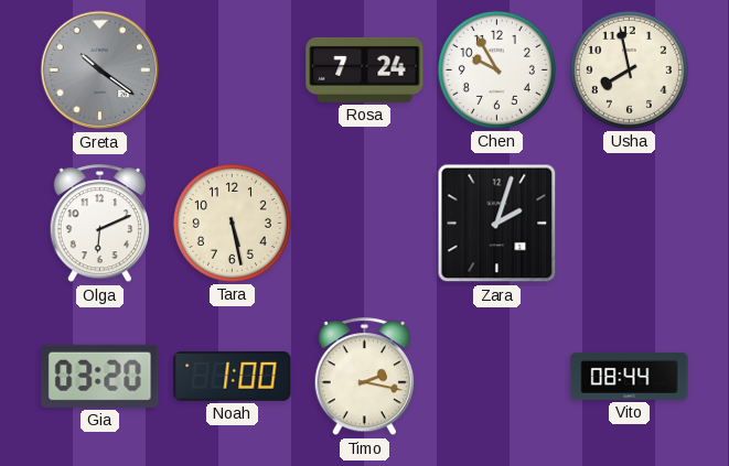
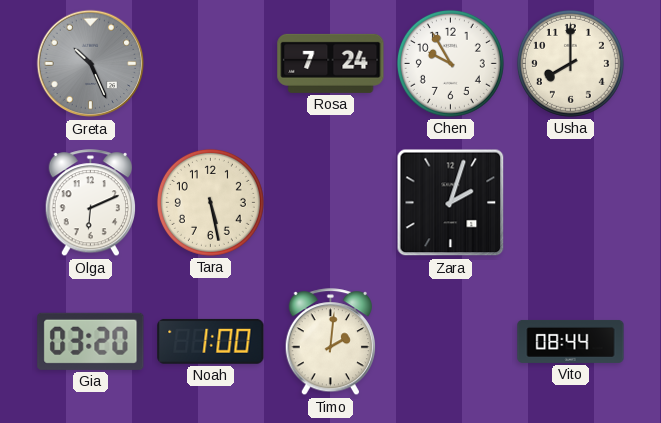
Greta: 10:21 -> 10:26 (91, 64)
Usha: 7:58 -> 8:00 (570, 63)
Timo: 2:17 -> 2:01 (330, 342)
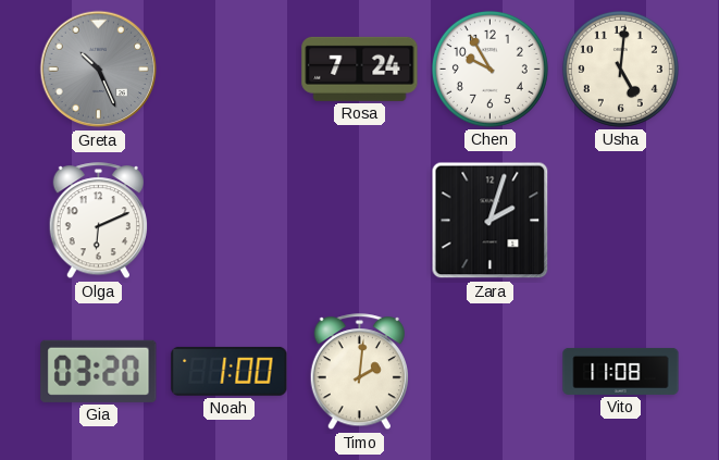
Usha: 8:00 -> 5:01 (620, 69)
Tara: 5:28 -> none (210, 202)
Vito: 08:44 -> 11:08 (621, 371)
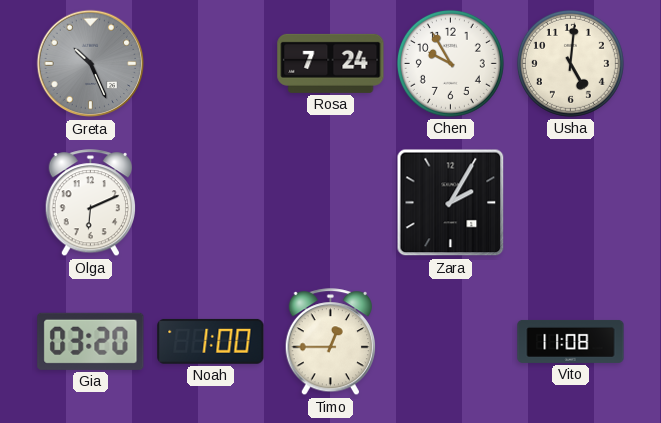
Zara: 2:03 -> 2:05 (451, 203)
Timo: 2:01 -> 12:45 (330, 342)
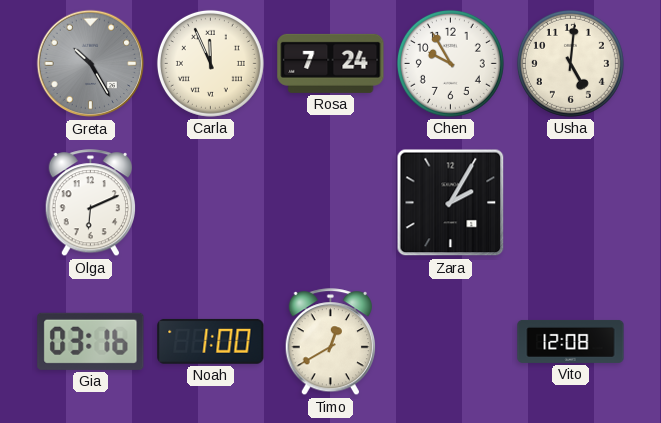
Greta: 10:26 -> 10:25 (91, 64)
Carla: none -> 11:56 (210, 63)
Gia: 03:20 -> 03:16 (91, 341)
Timo: 12:45 -> 12:40 (330, 342)
Vito: 11:08 -> 12:08 (571, 341)
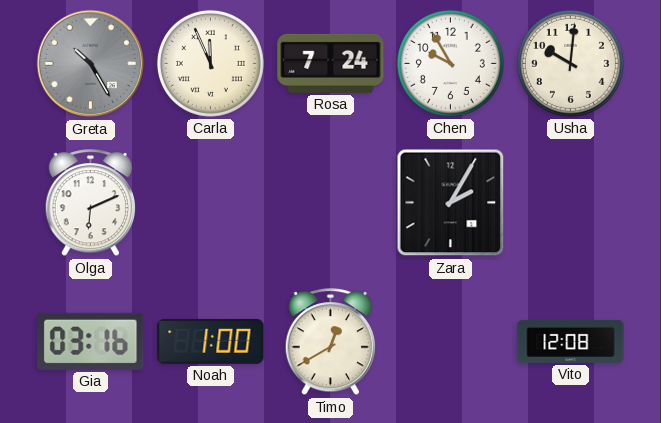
Usha: 5:01 -> 10:01 (570, 63)
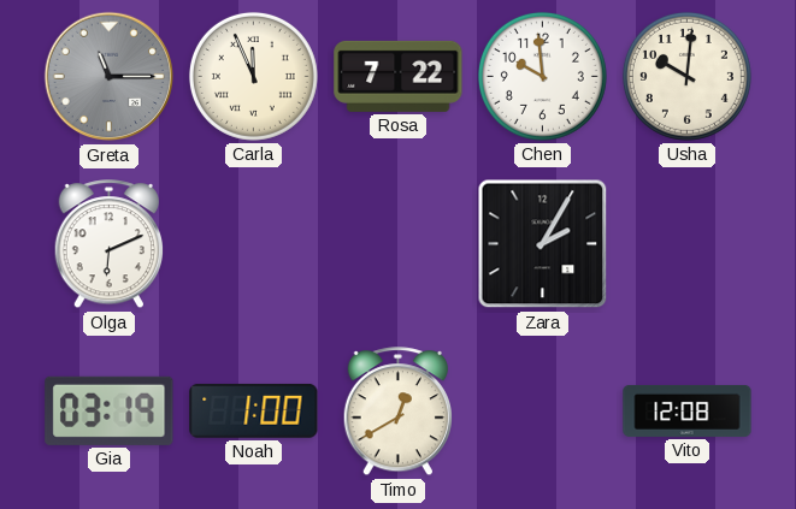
Greta: 10:25 -> 11:15 (110, 77)
Rosa: 7:24 -> 7:22 (399, 76)
Chen: 9:55 -> 9:59 (542, 76)
Gia: 03:16 -> 03:19 (110, 410)
